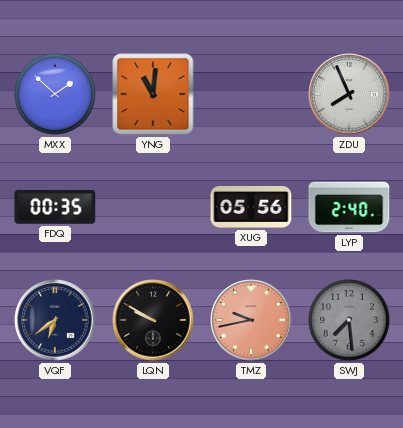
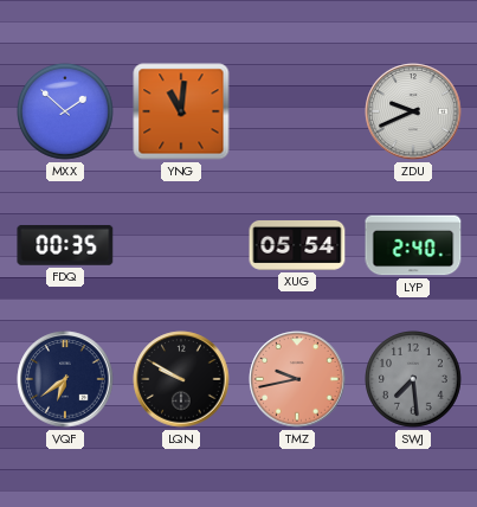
ZDU: 7:56 -> 9:41 (413, 111)
XUG: 05:56 -> 05:54 (297, 246)
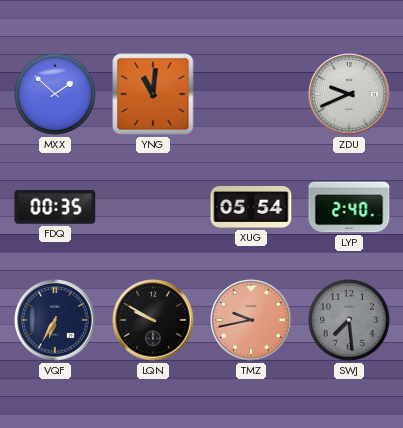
VQF: 6:39 -> 6:35 (55, 320)
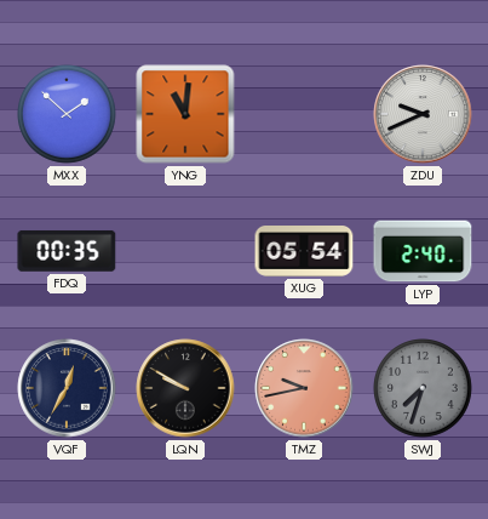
VQF: 6:35 -> 12:35 (67, 388)
SWJ: 7:29 -> 7:33 (424, 389)
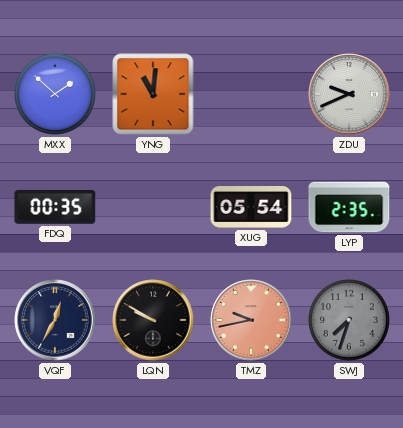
LYP: 2:40 -> 2:35 (349, 207)
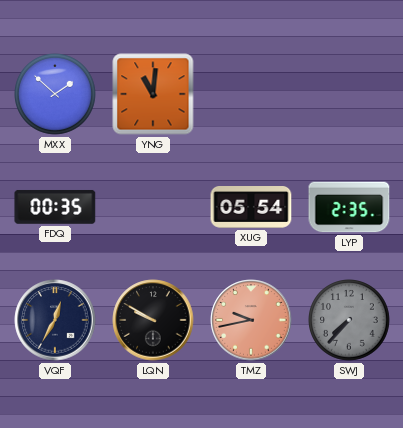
ZDU: 9:41 -> none (349, 94)
SWJ: 7:33 -> 7:37 (350, 321)
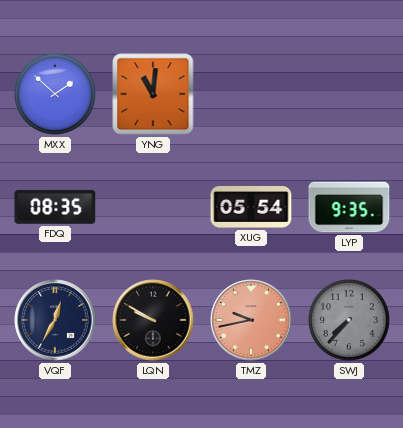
FDQ: 00:35 -> 08:35 (55, 207)
LYP: 2:35 -> 9:35 (349, 207)
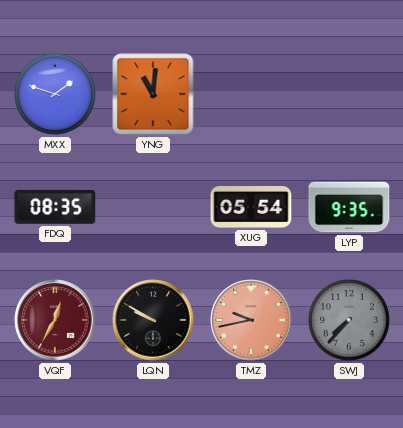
MXX: 1:52 -> 1:48 (56, 95)
VQF dial: navy -> burgundy (55, 320)
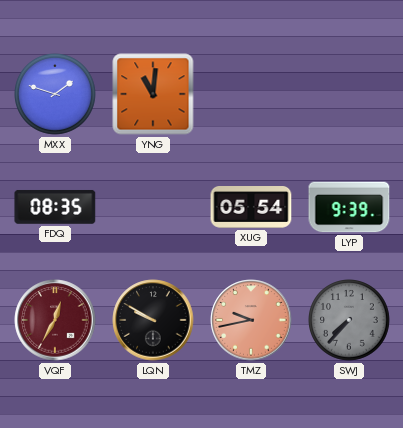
LYP: 9:35 -> 9:39 (349, 207)
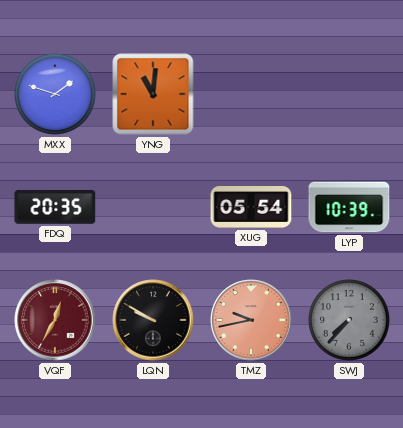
FDQ: 08:35 -> 20:35 (55, 207)
LYP: 9:39 -> 10:39 (349, 207)
